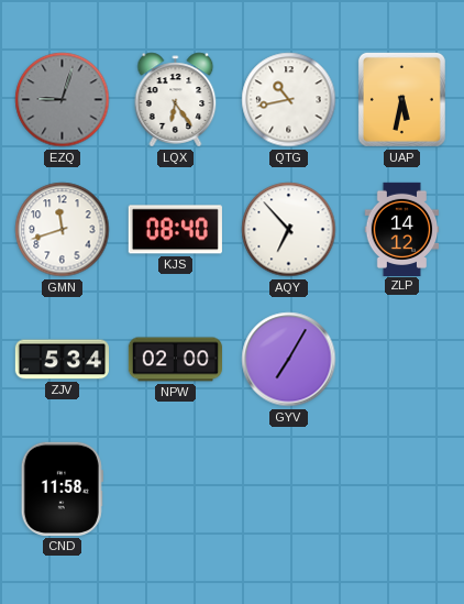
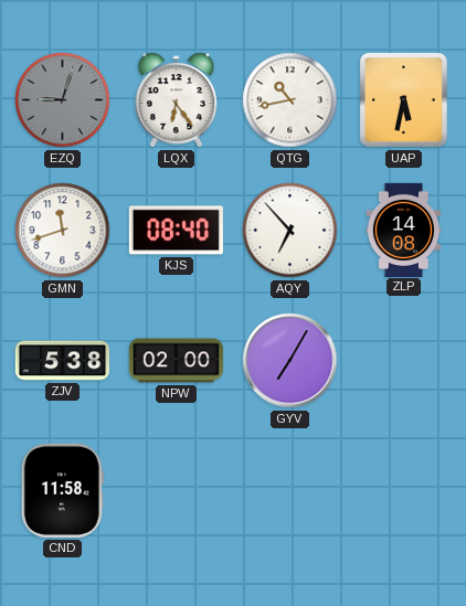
ZLP: 14:12 -> 14:08 (404, 230)
ZJV: 5:34 -> 5:38 (62, 361)
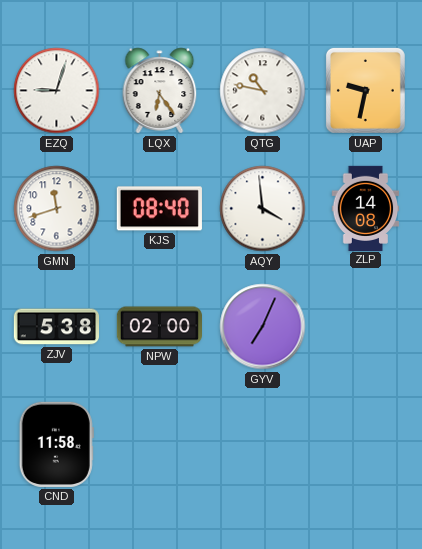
EZQ dial: grey -> white (57, 91)
QTG: 10:43 -> 10:47 (263, 91)
UAP: 5:32 -> 9:32 (365, 90)
AQY: 6:53 -> 3:59 (263, 209)
GYV: 7:05 -> 7:04 (263, 327)
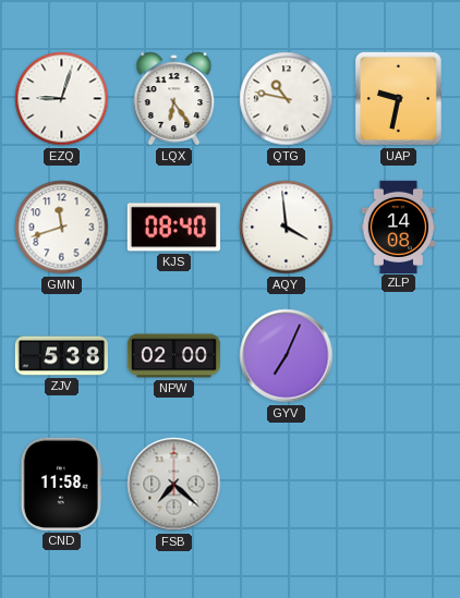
FSB: none -> 7:22 (174, 485)
